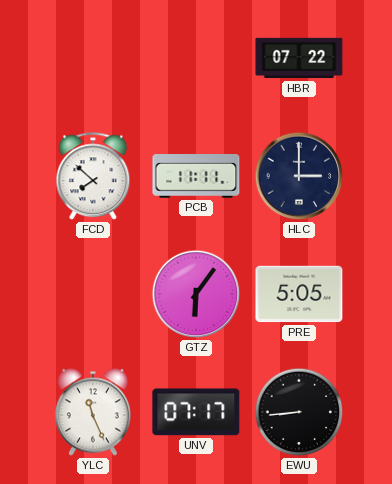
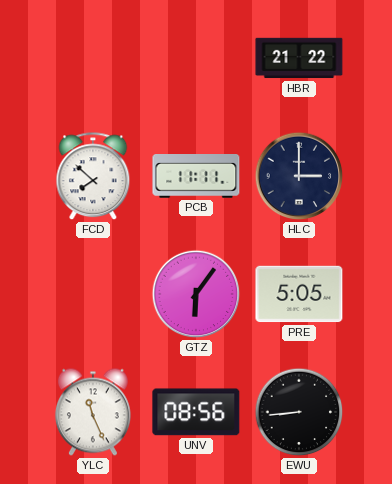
HBR: 07:22 -> 21:22 (299, 58)
UNV: 07:17 -> 08:56 (196, 412)
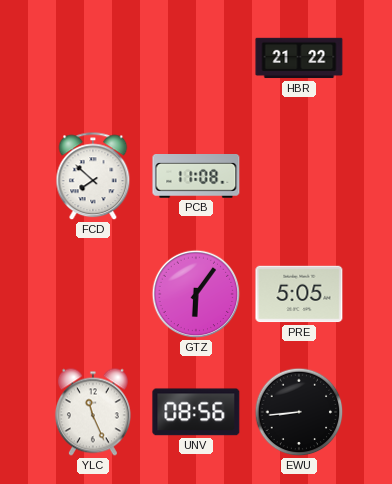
PCB: 11:11 -> 11:08 (196, 177)
HLC: 3:00 -> none (299, 176)
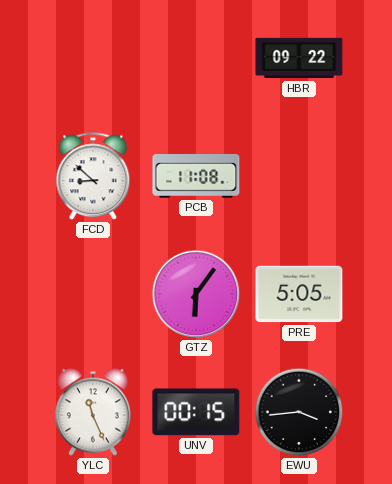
HBR: 21:22 -> 09:22 (299, 58)
FCD: 7:52 -> 8:52 (93, 177)
UNV: 08:56 -> 00:15 (196, 412)
EWU: 8:44 -> 3:44 (299, 412)
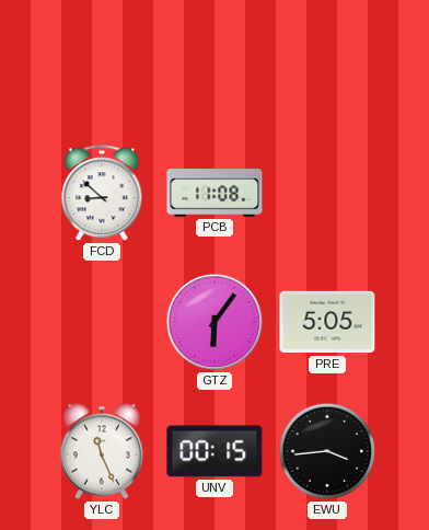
HBR: 09:22 -> none (299, 58)
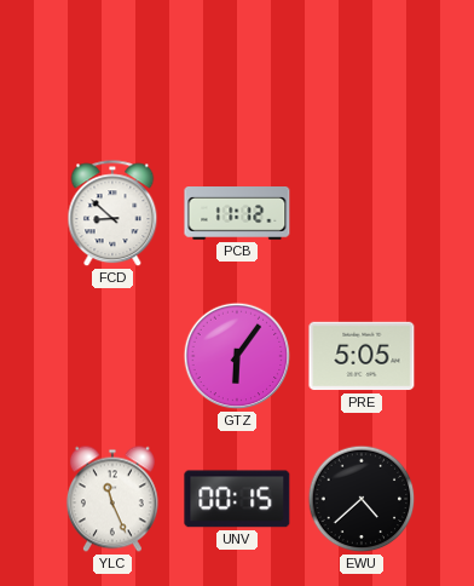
PCB: 11:08 -> 11:12 (237, 214)
EWU: 3:44 -> 4:38 (362, 499)
